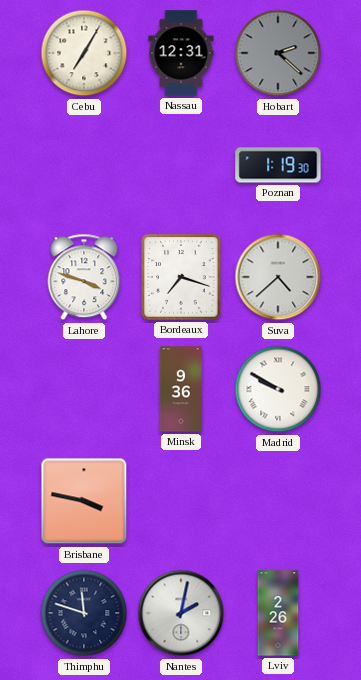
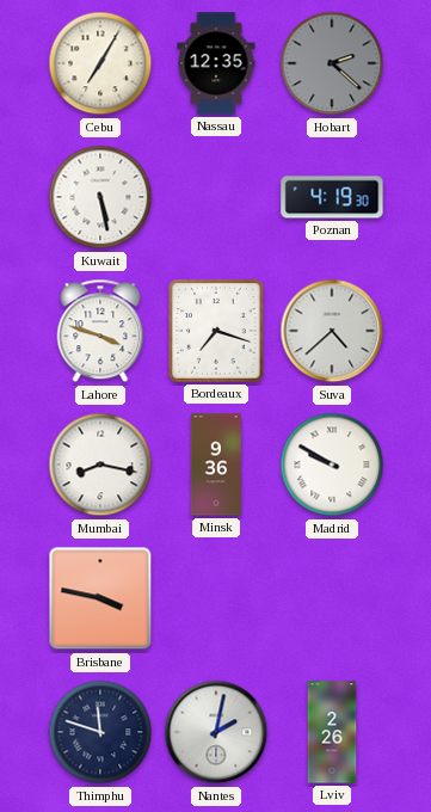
Nassau: 12:31 -> 12:35 (216, 63)
Kuwait: none -> 5:28 (100, 197)
Poznan: 1:19 -> 4:19 (332, 197)
Mumbai: none -> 8:17 (100, 465)
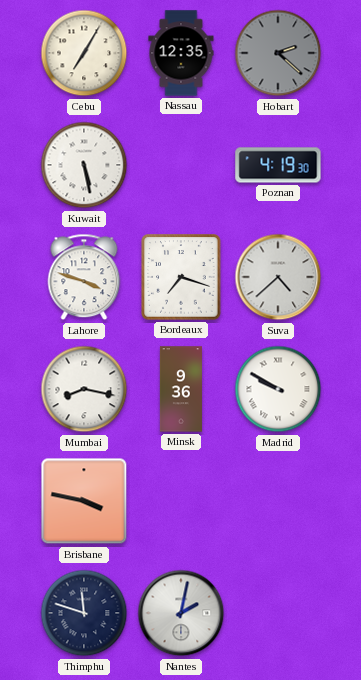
Lviv: 2:26 -> none (332, 732)
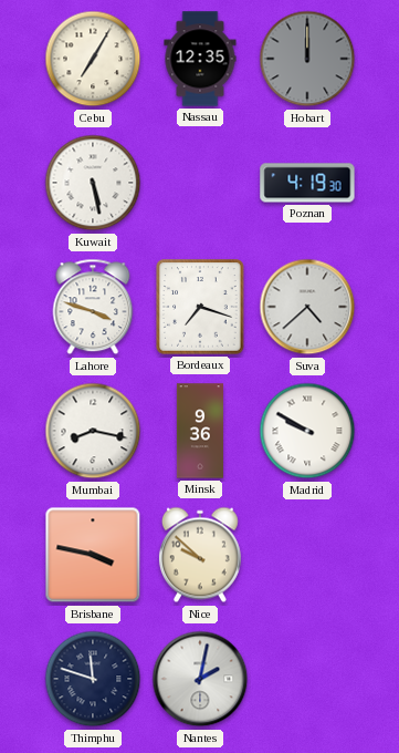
Hobart: 2:22 -> 12:00 (307, 59)
Nice: none -> 9:52 (200, 555)
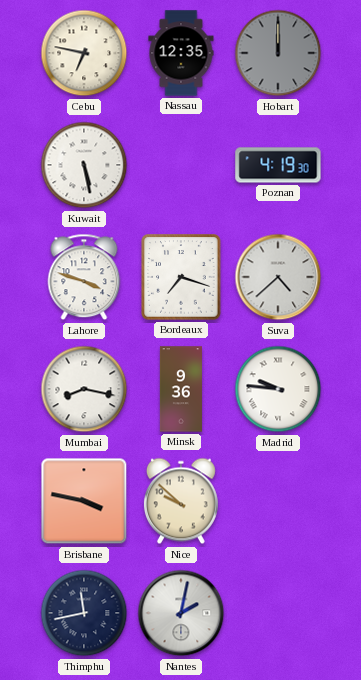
Cebu: 7:05 -> 6:47 (84, 53)
Madrid: 9:50 -> 9:46 (278, 389)
Thimphu: 11:48 -> 11:43 (84, 613)
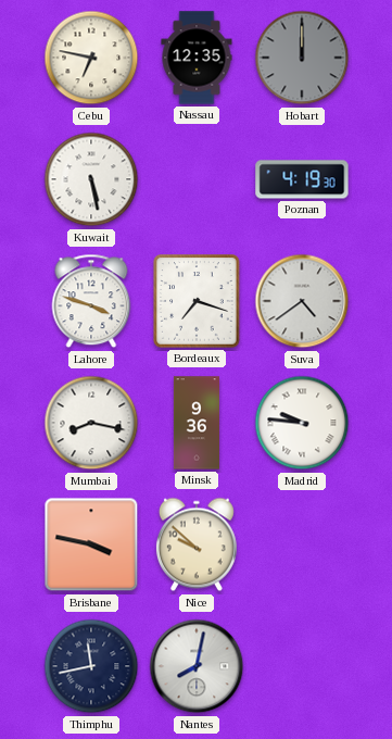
Suva: 4:38 -> 4:39 (302, 301)
Nantes: 2:02 -> 8:02 (197, 666)
